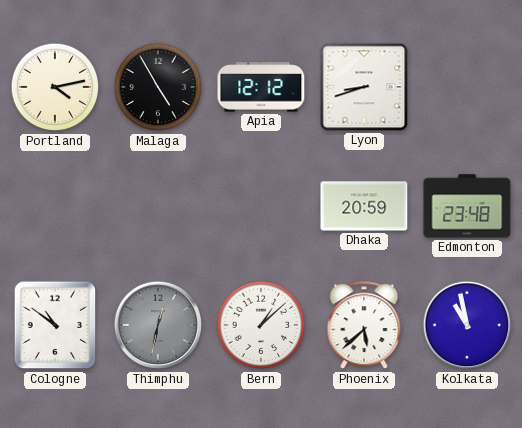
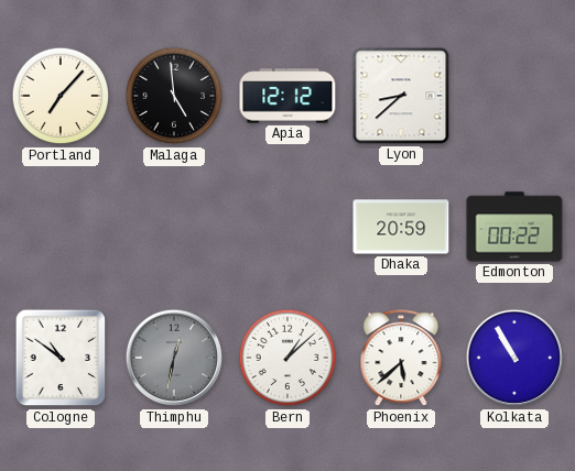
Portland: 4:13 -> 7:07 (61, 96)
Malaga: 4:55 -> 4:59 (174, 96)
Lyon: 8:42 -> 8:38 (401, 96)
Edmonton: 23:48 -> 00:22 (514, 227)
Kolkata: 10:58 -> 10:55 (514, 358)
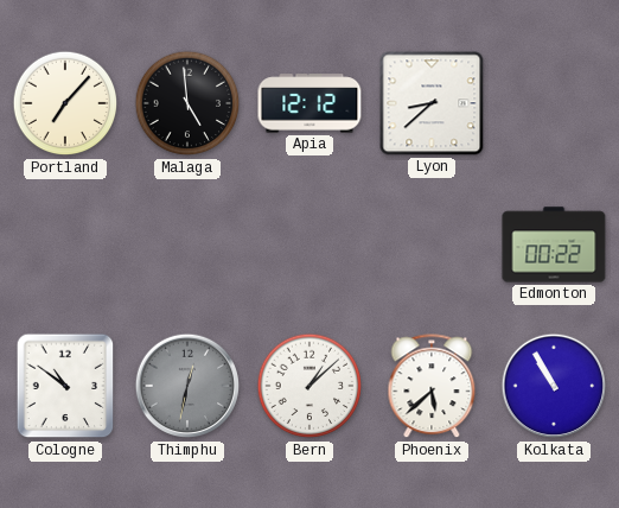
Dhaka: 20:59 -> none (401, 227)
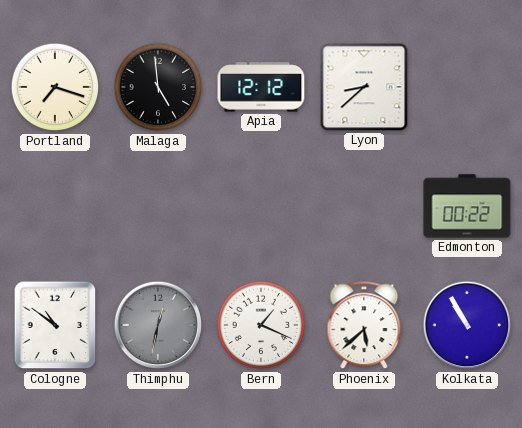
Portland: 7:07 -> 7:18 (55, 87)
Bern: 1:08 -> 1:19 (261, 325)
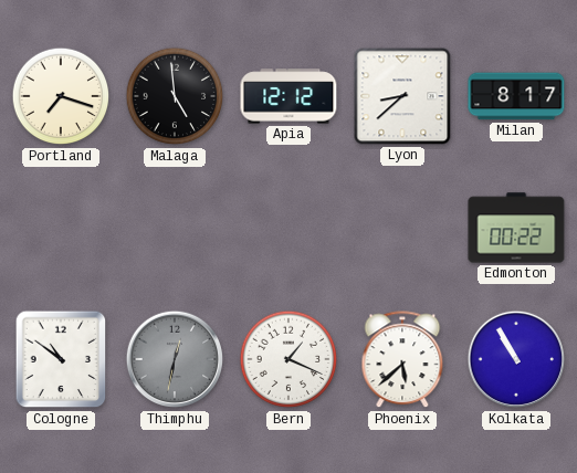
Milan: none -> 8:17 (516, 96)
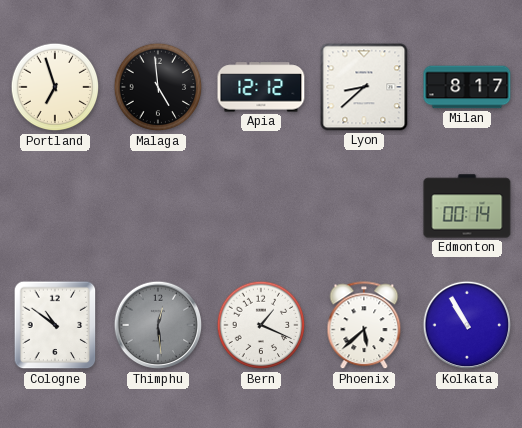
Portland: 7:18 -> 6:57 (55, 87)
Edmonton: 00:22 -> 00:14 (467, 206)
Thimphu: 12:32 -> 12:29 (158, 325)
